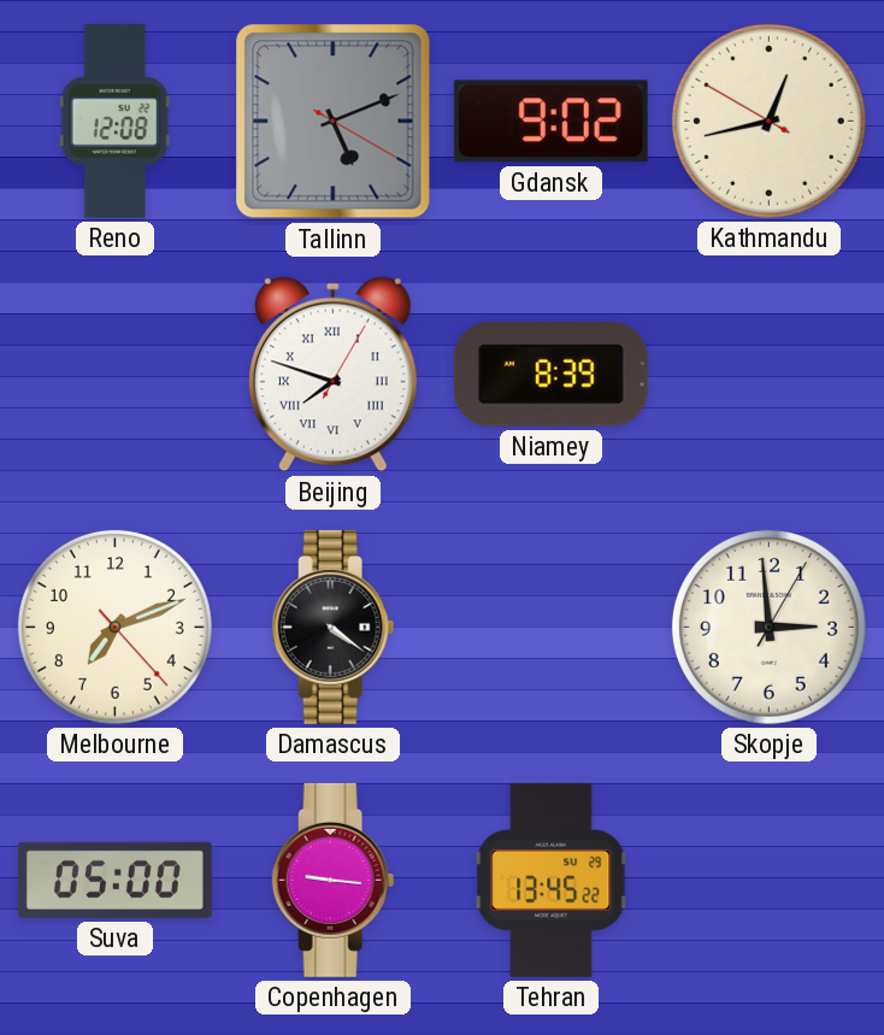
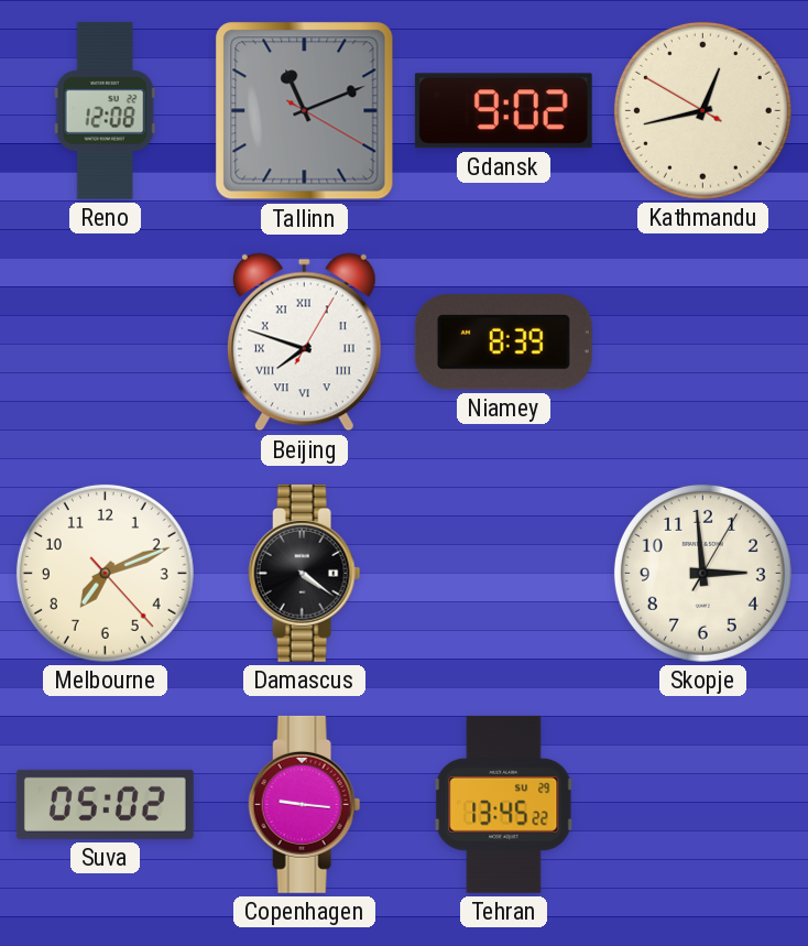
Tallinn: 5:11 -> 11:11 (305, 111)
Suva: 05:00 -> 05:02 (105, 804)
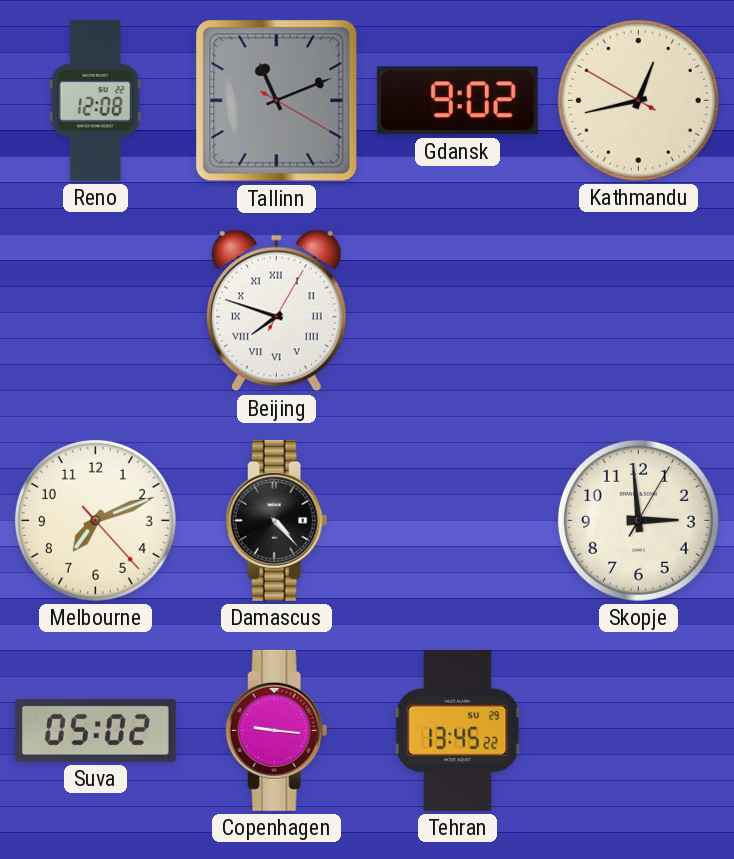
Niamey: 8:39 -> none (503, 342)
Damascus: 4:21 -> 4:23 (277, 520)
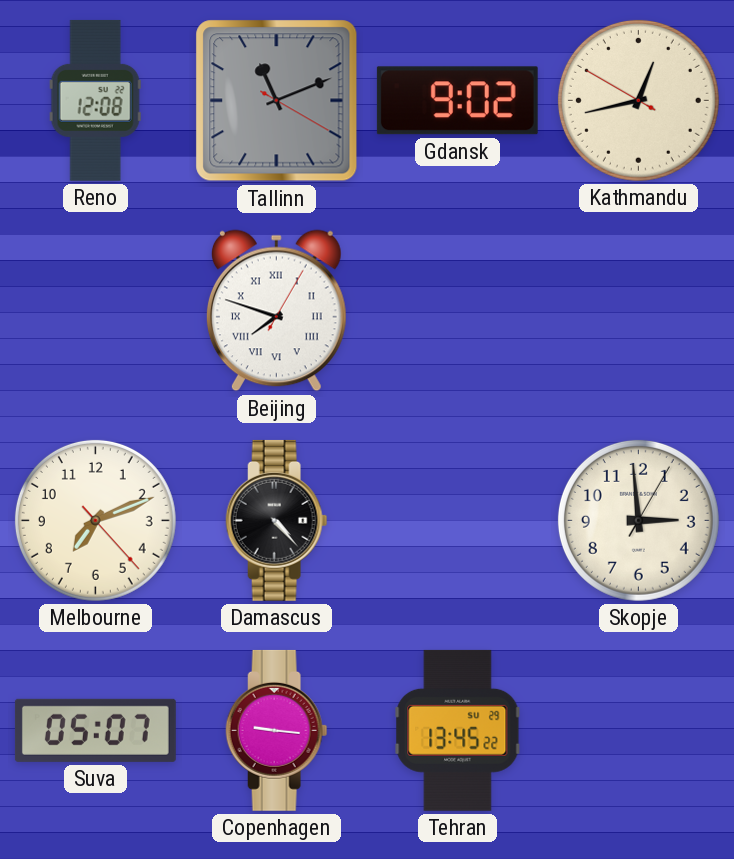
Suva: 05:02 -> 05:07 (95, 730)
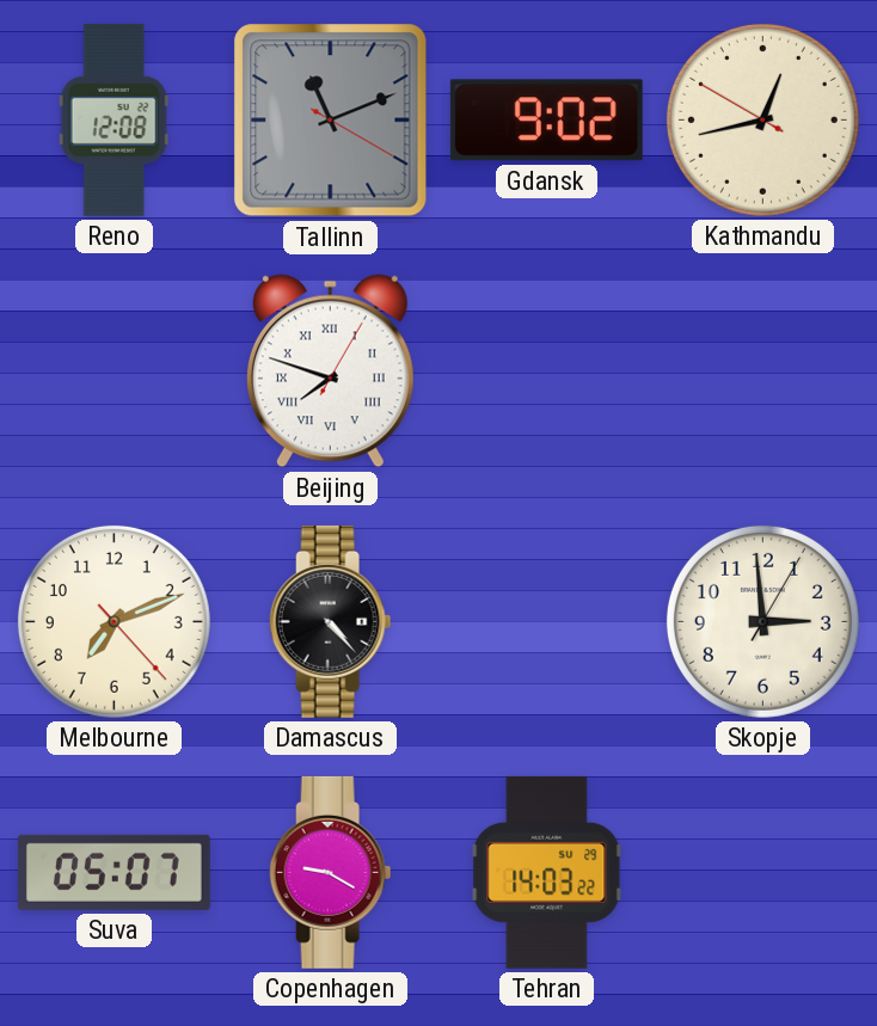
Copenhagen: 9:16 -> 9:20 (331, 872)
Tehran: 13:45 -> 14:03 (547, 872)
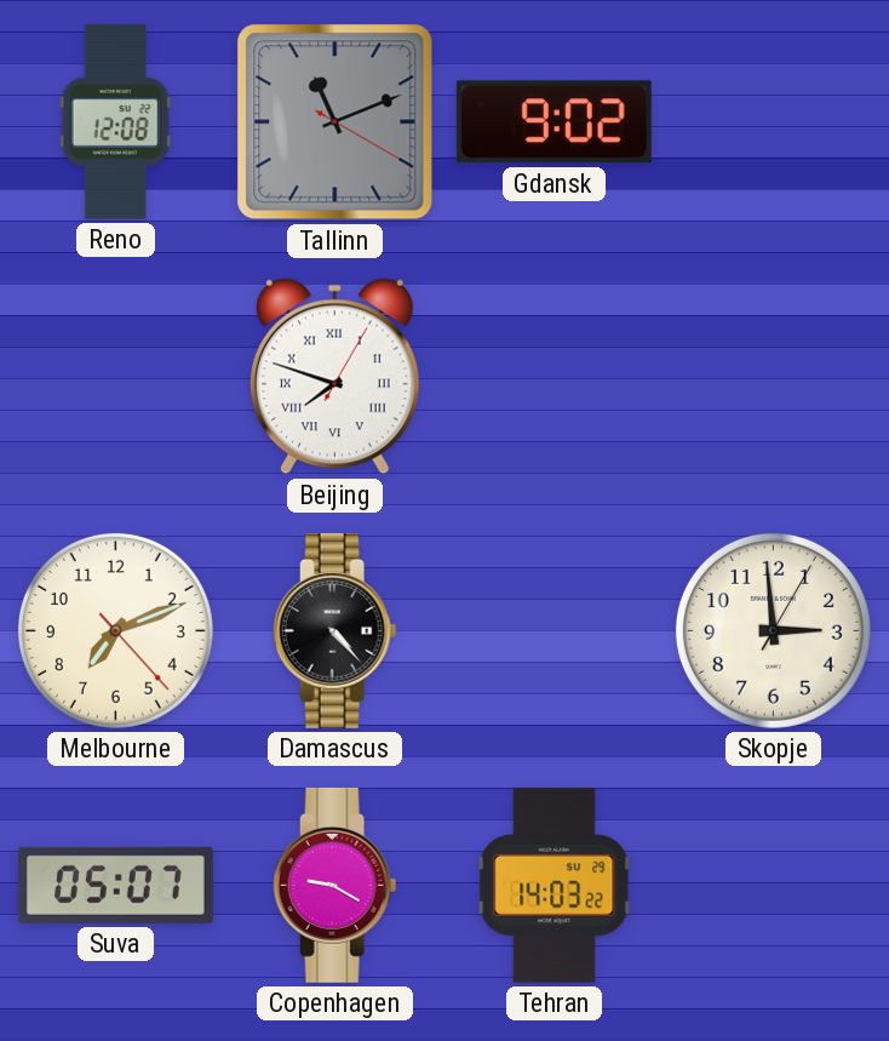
Kathmandu: 12:42 -> none (762, 119)
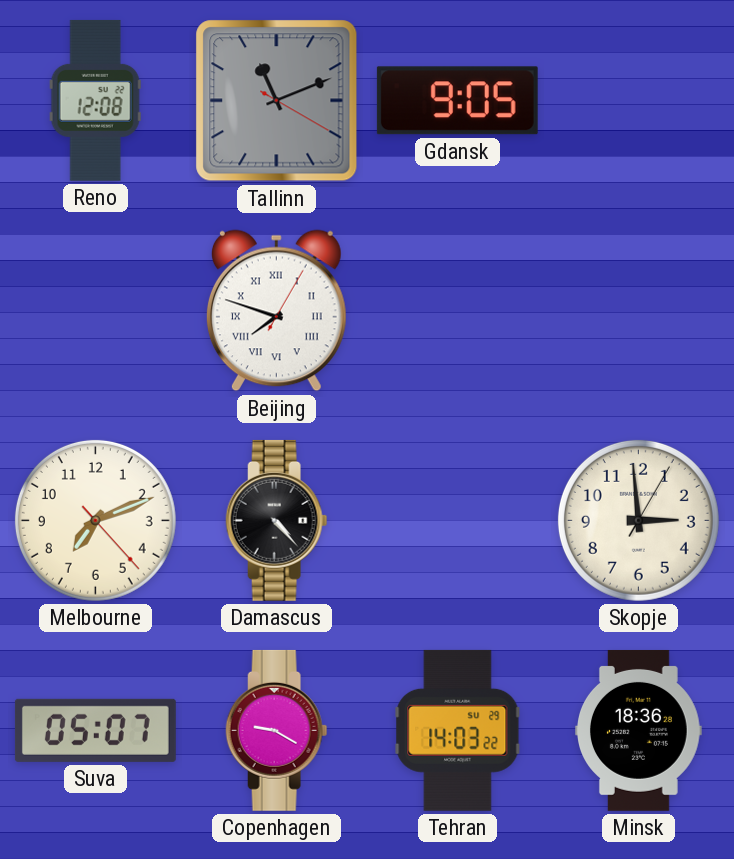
Gdansk: 9:02 -> 9:05 (457, 101)
Minsk: none -> 18:36 (639, 730)
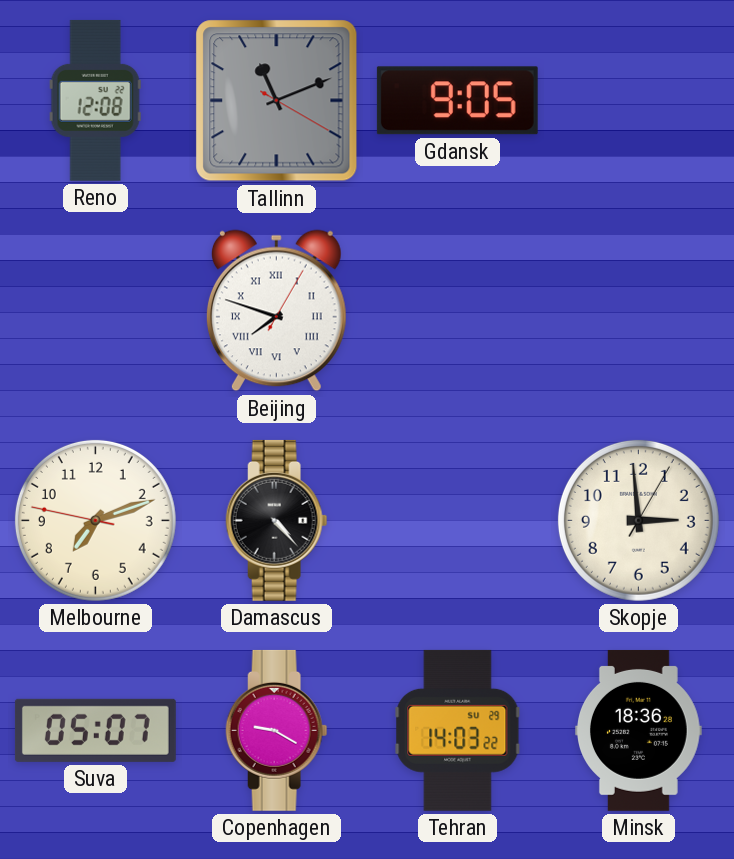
Melbourne: 7:11:23 -> 7:11:47 (95, 520)
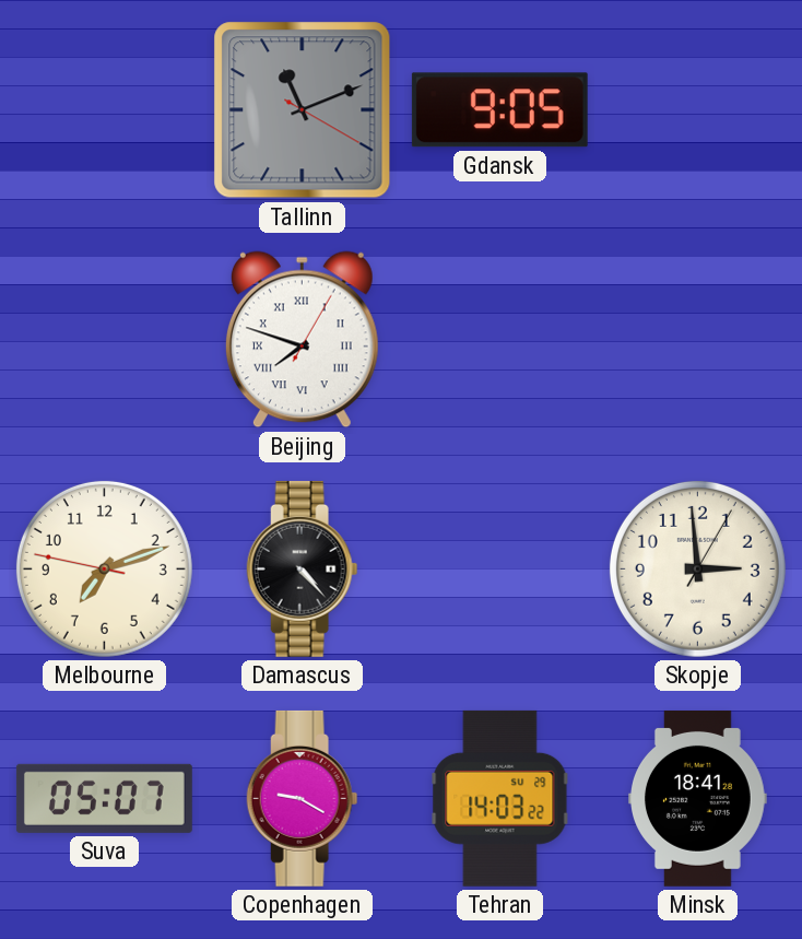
Reno: 12:08 -> none (95, 100)
Minsk: 18:36 -> 18:41 (698, 798)
